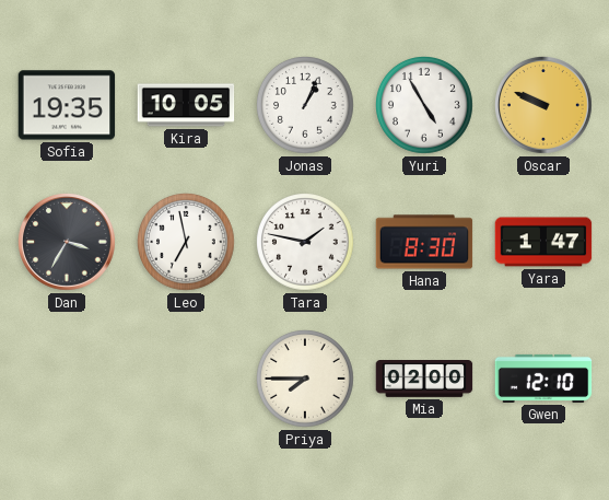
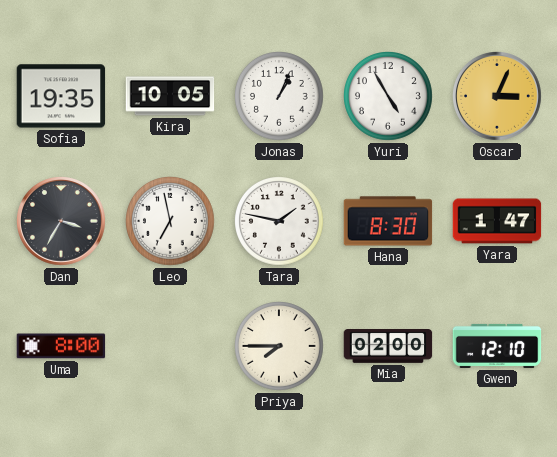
Oscar: 9:49 -> 3:04 (498, 97)
Uma: none -> 8:00 (61, 346)
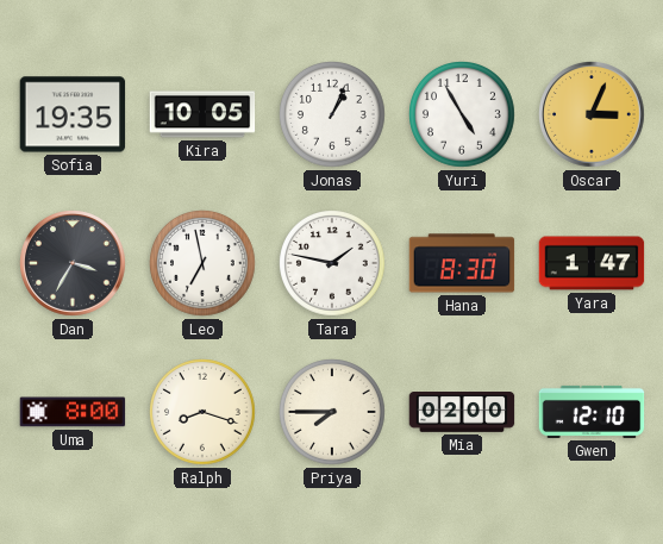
Ralph: none -> 8:18 (204, 413)
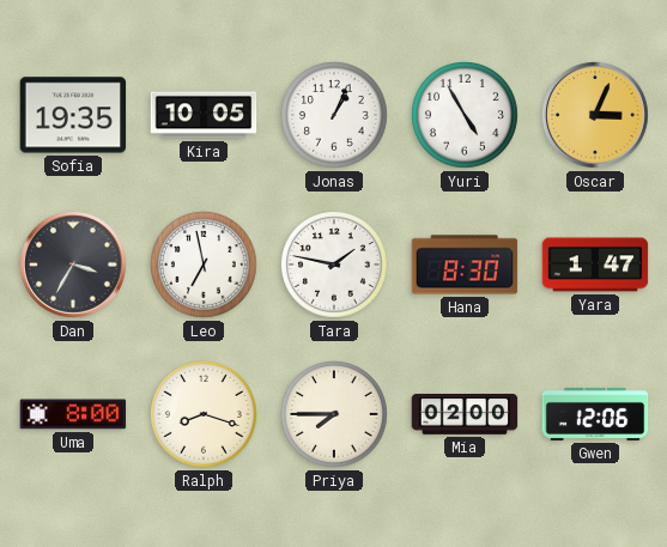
Gwen: 12:10 -> 12:06 (595, 414)
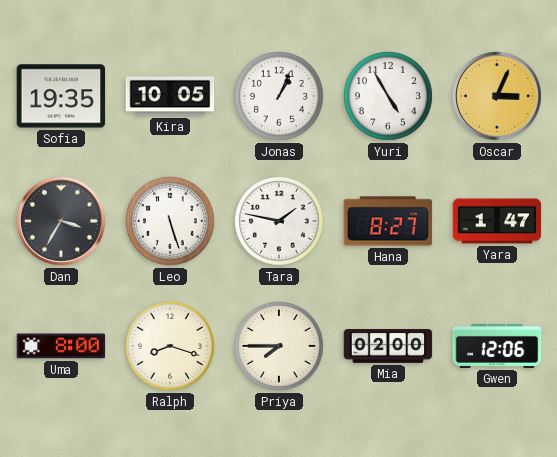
Leo: 6:58 -> 5:27 (171, 222)
Hana: 8:30 -> 8:27 (388, 221)
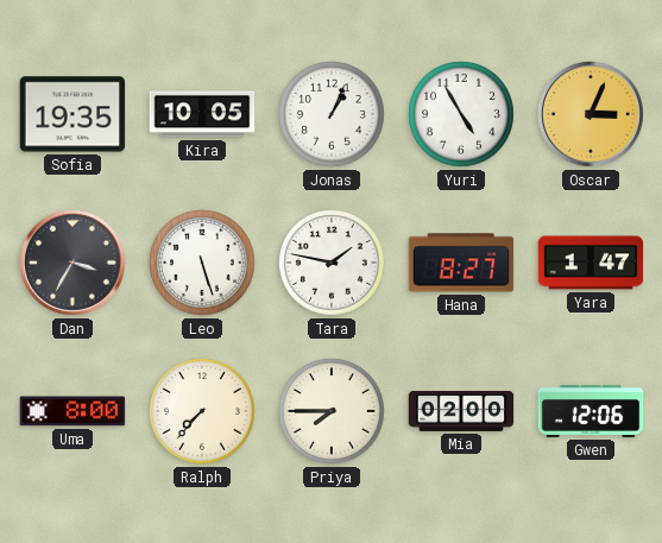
Ralph: 8:18 -> 7:37 (203, 412)
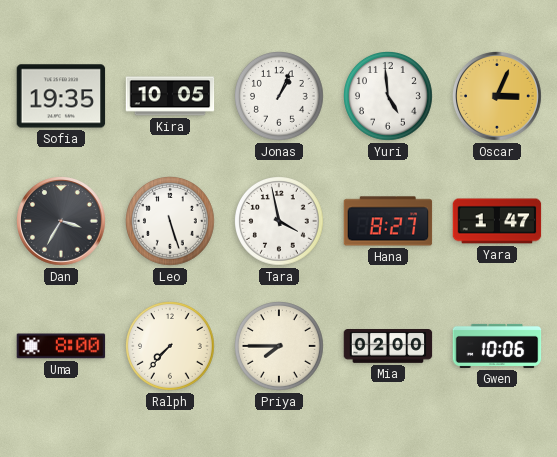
Yuri: 4:55 -> 4:59 (389, 97)
Tara: 1:47 -> 3:58 (280, 222)
Gwen: 12:06 -> 10:06 (497, 346)
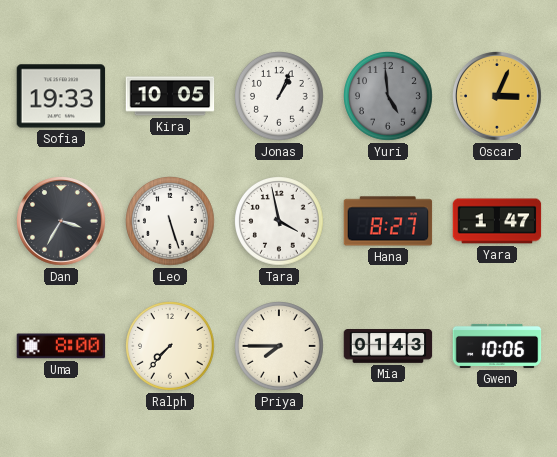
Sofia: 19:35 -> 19:33 (61, 96)
Yuri dial: white -> grey (389, 97)
Mia: 02:00 -> 01:43 (388, 347)
